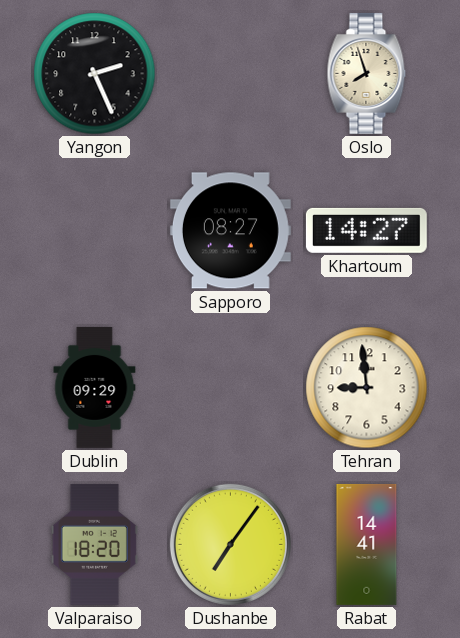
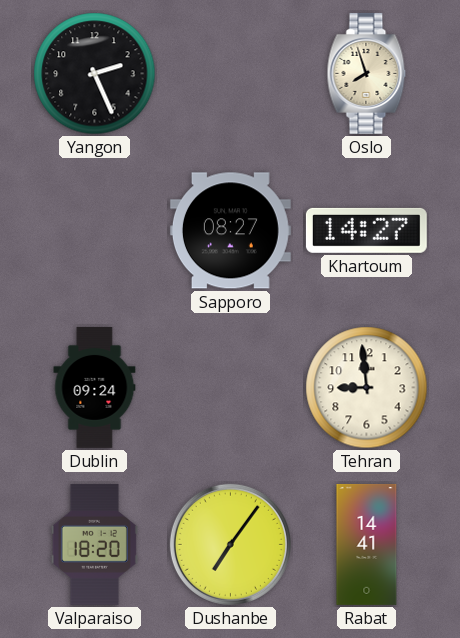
Dublin: 09:29 -> 09:24 (95, 387)
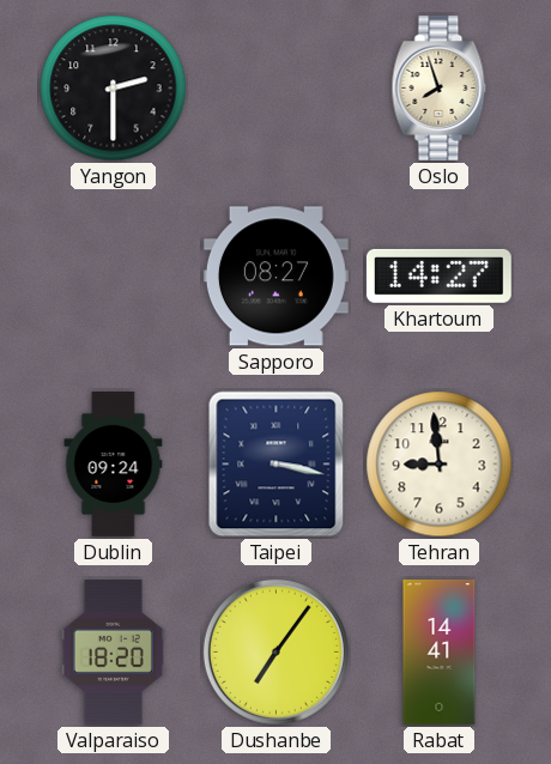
Yangon: 2:26 -> 2:30 (114, 89)
Taipei: none -> 3:17 (277, 465)
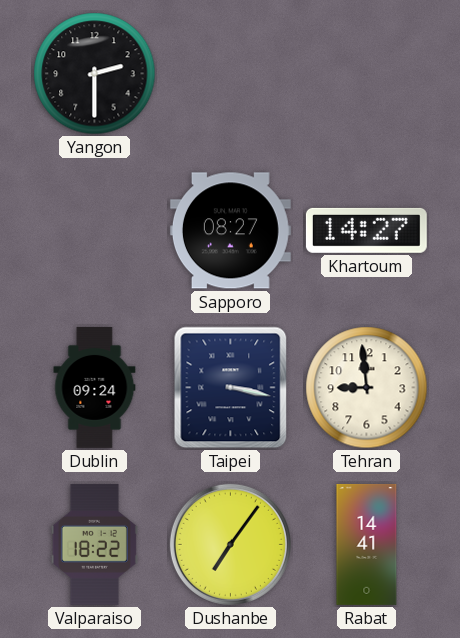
Oslo: 7:57 -> none (440, 87)
Valparaiso: 18:20 -> 18:22 (94, 544)
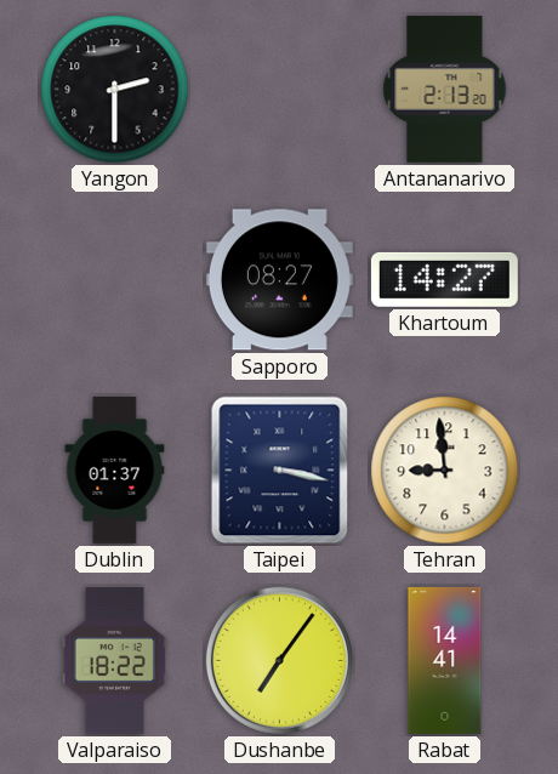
Antananarivo: none -> 2:13 (445, 89)
Dublin: 09:24 -> 01:37 (115, 469)
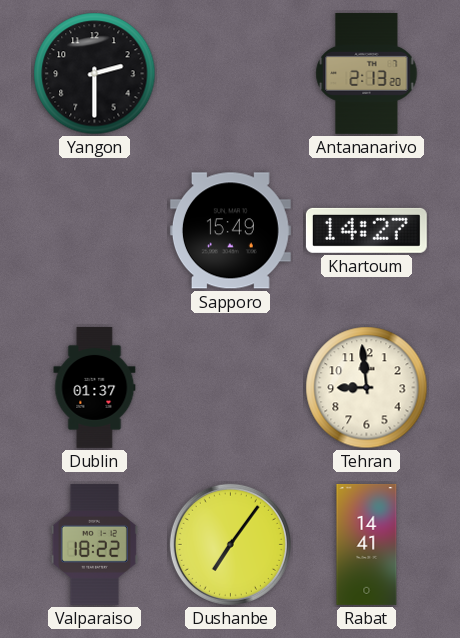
Sapporo: 08:27 -> 15:49 (230, 231)
Taipei: 3:17 -> none (280, 471)
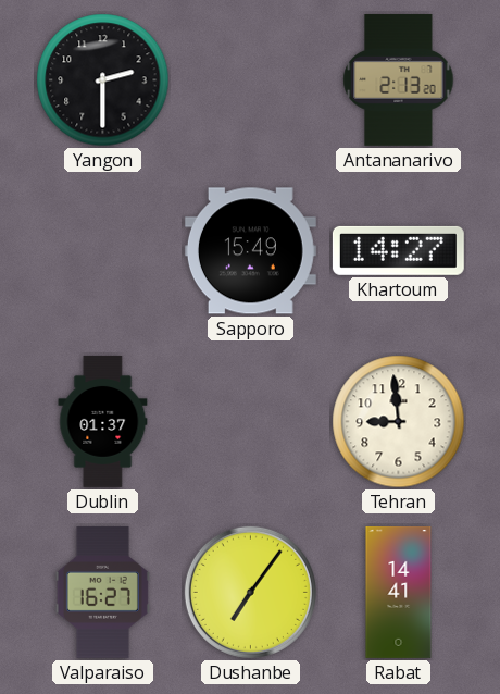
Valparaiso: 18:22 -> 16:27 (102, 592)
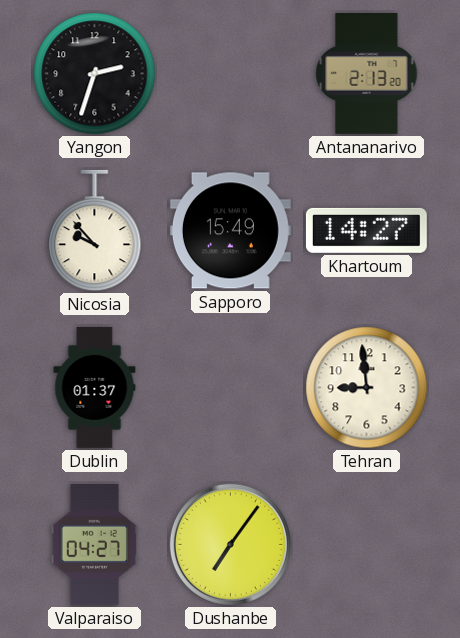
Yangon: 2:30 -> 2:33 (95, 74)
Nicosia: none -> 9:53 (95, 231)
Valparaiso: 16:27 -> 04:27 (94, 544)
Rabat: 14:41 -> none (399, 592)
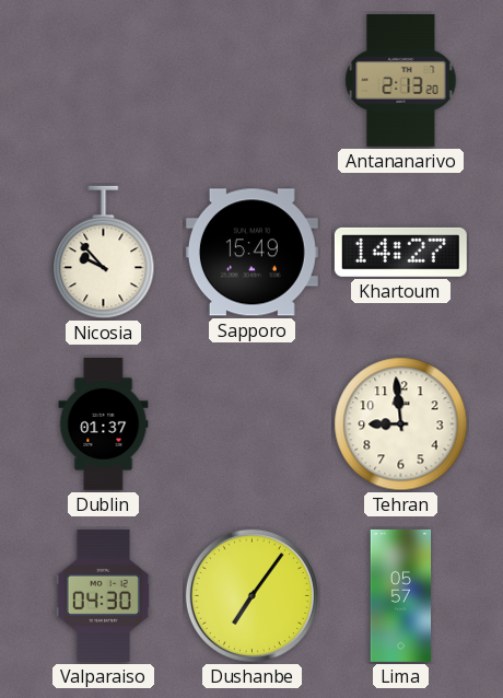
Yangon: 2:33 -> none (95, 74)
Valparaiso: 04:27 -> 04:30 (103, 595)
Lima: none -> 05:57 (401, 595)
